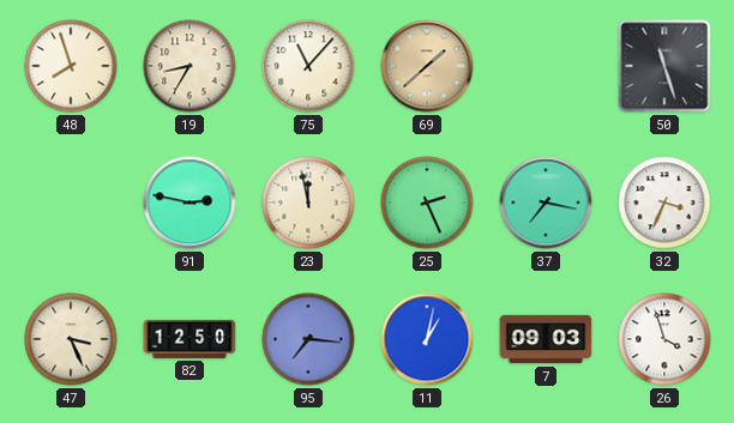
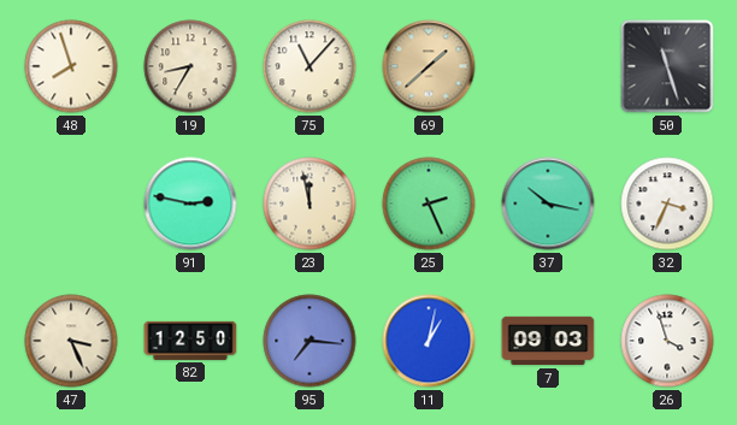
37: 7:17 -> 10:17 (548, 203)
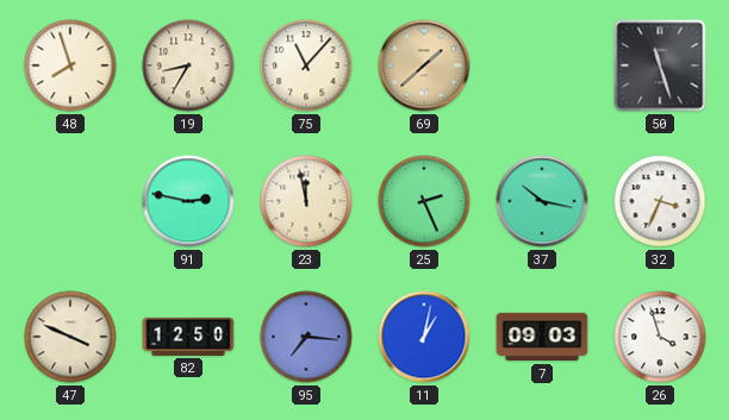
47: 3:26 -> 3:49 (70, 337)
